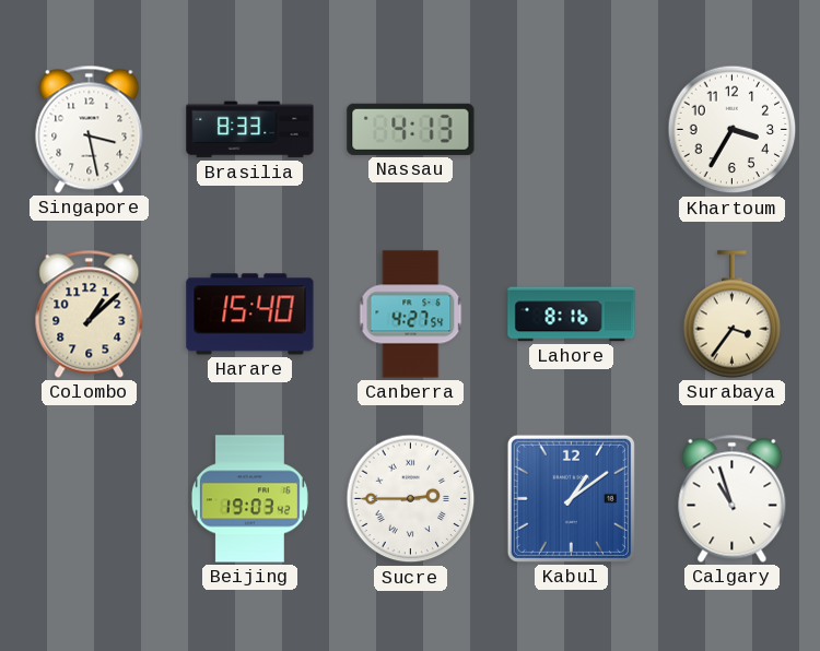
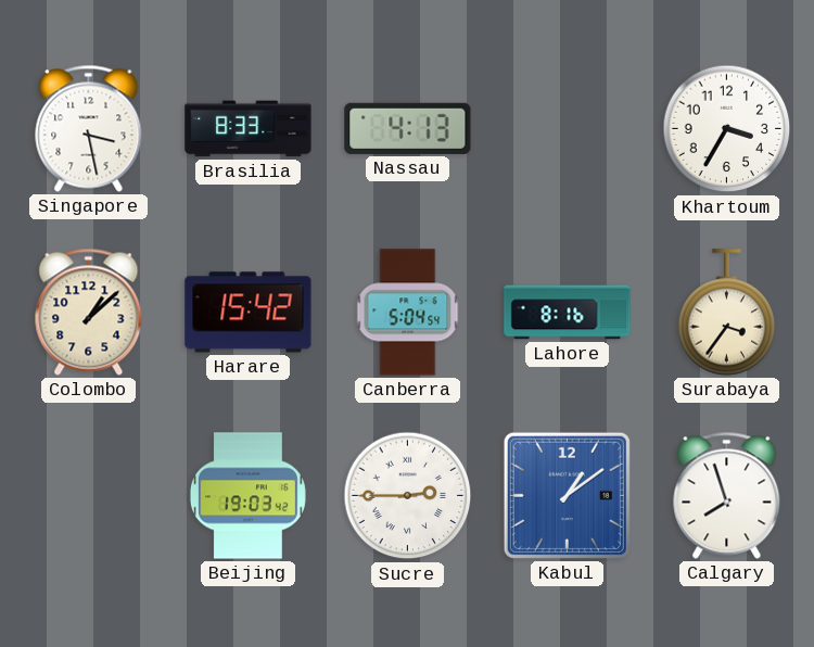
Harare: 15:40 -> 15:42 (249, 313)
Canberra: 4:27 -> 5:04 (408, 313)
Calgary: 10:57 -> 7:57 (727, 495)
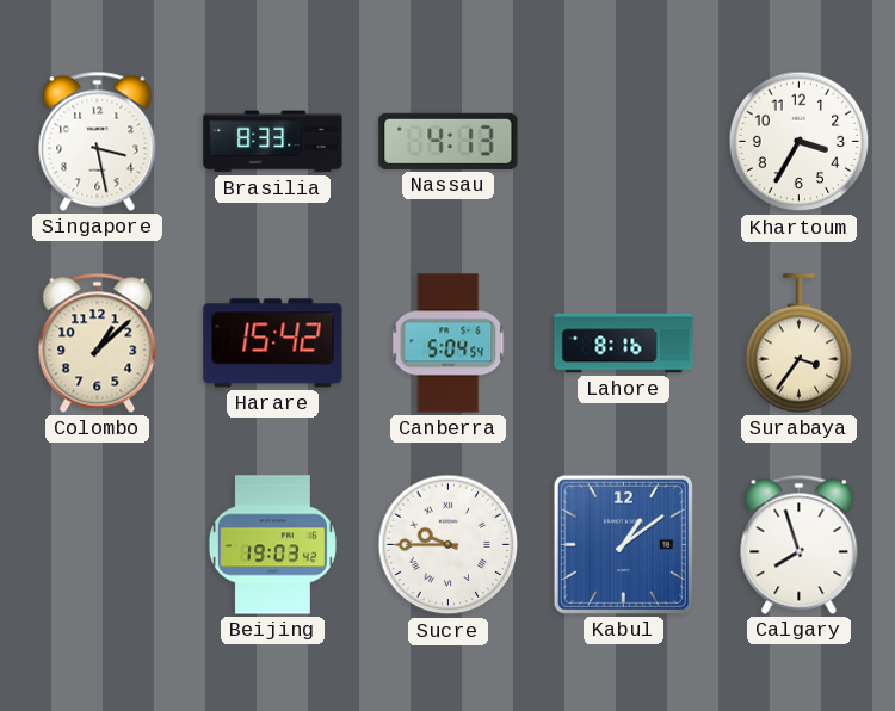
Sucre: 2:45 -> 9:45 (449, 545)
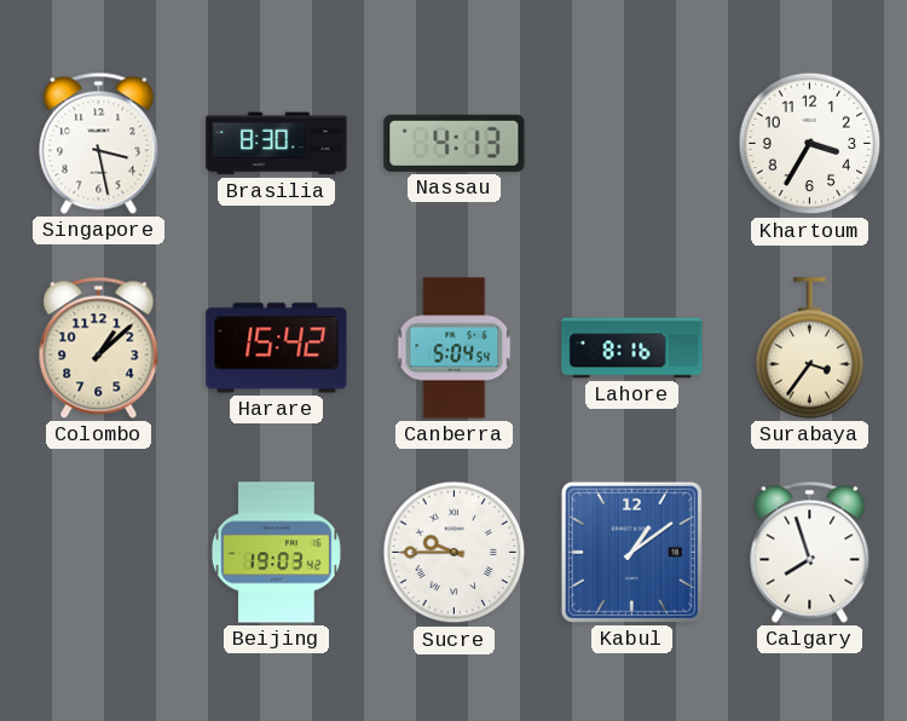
Brasilia: 8:33 -> 8:30 (277, 144)
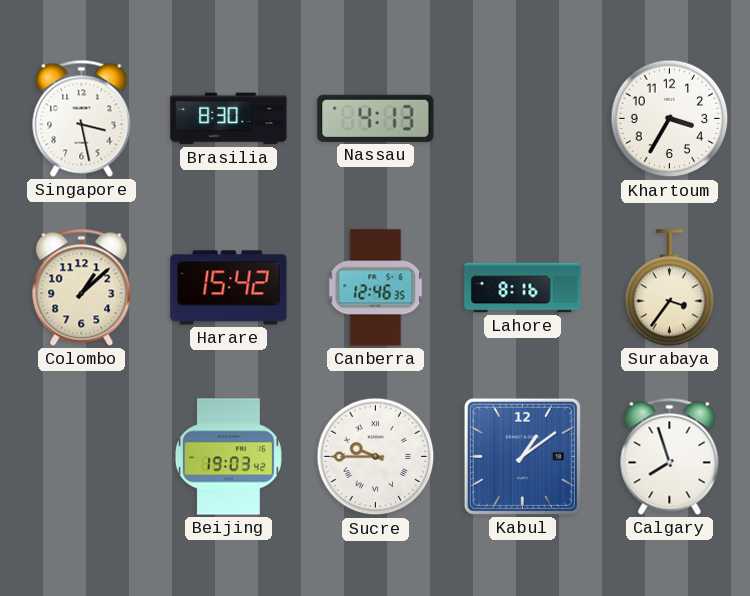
Canberra: 5:04 -> 12:46 (376, 288)
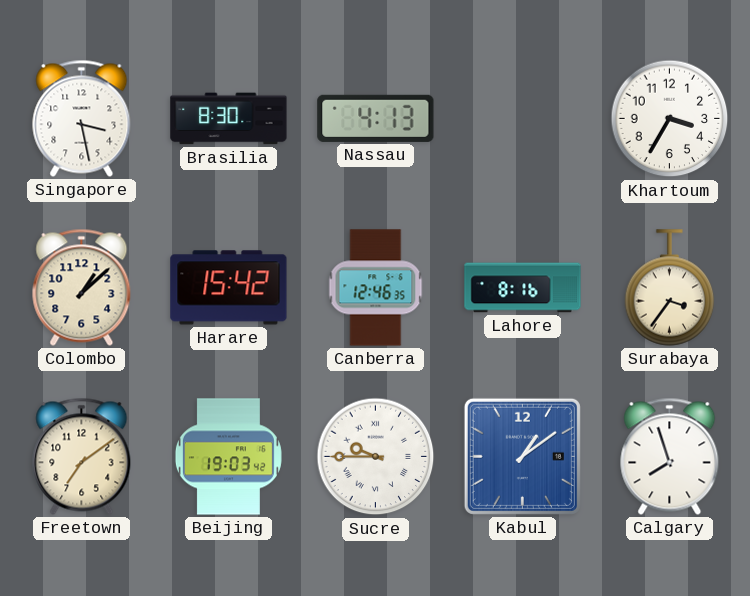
Freetown: none -> 7:09 (82, 456)
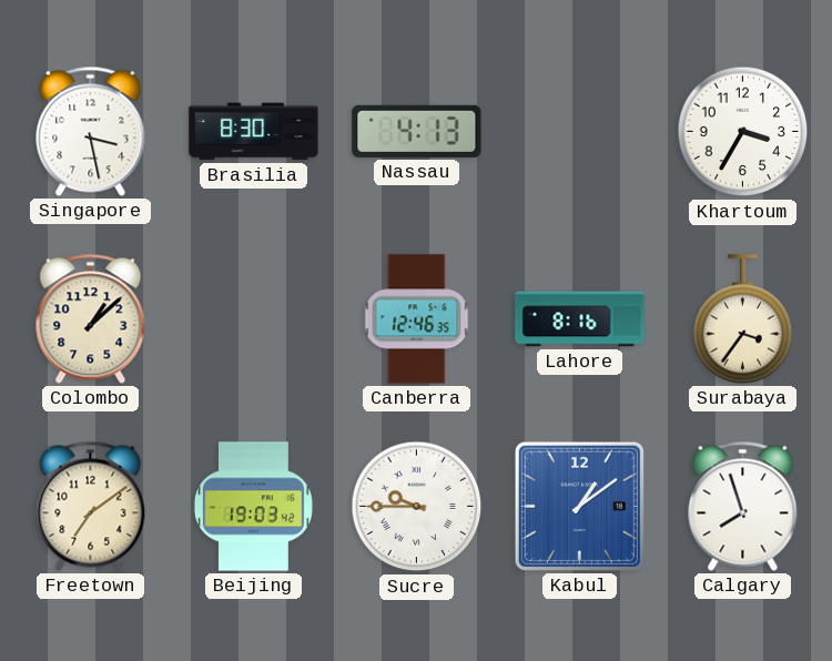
Harare: 15:42 -> none (229, 288)
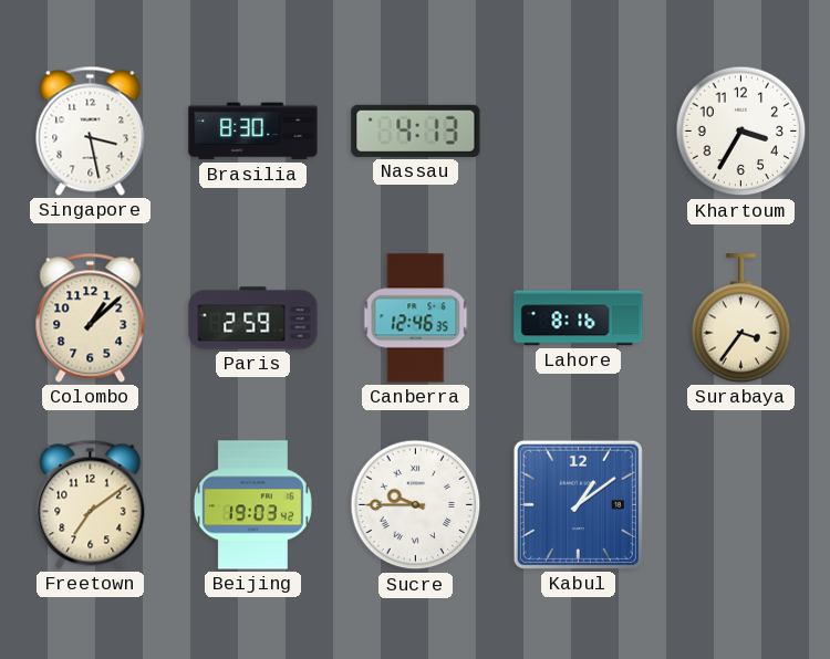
Paris: none -> 2:59 (253, 318)
Calgary: 7:57 -> none (743, 506)
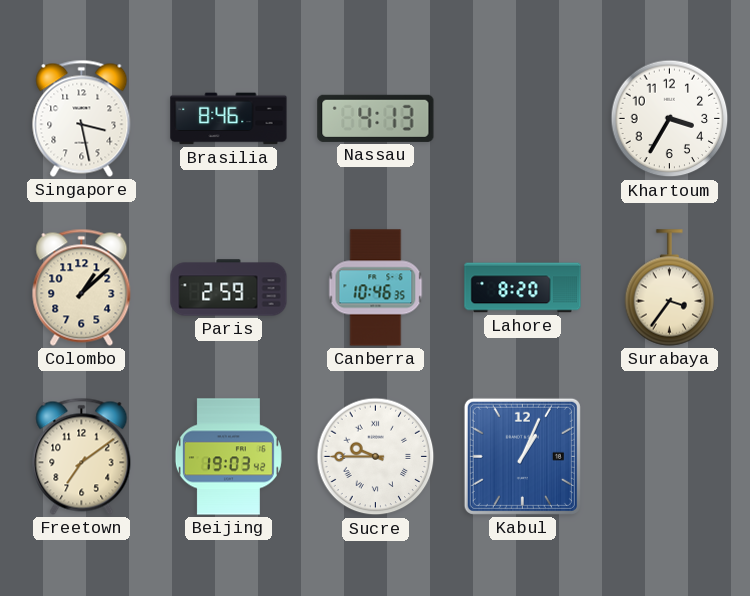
Brasilia: 8:30 -> 8:46 (229, 119)
Canberra: 12:46 -> 10:46 (376, 288)
Lahore: 8:16 -> 8:20 (523, 288)
Kabul: 1:09 -> 1:04 (522, 456)
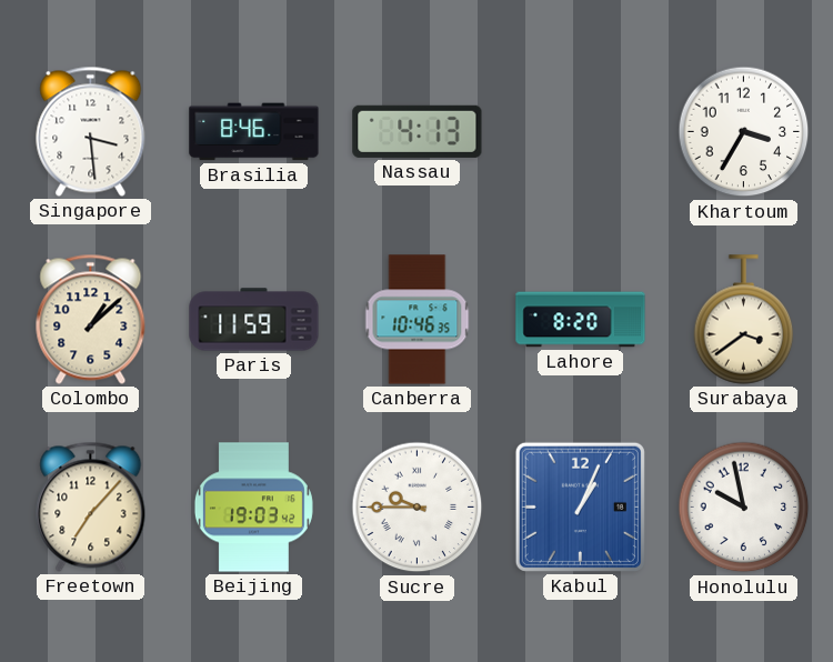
Singapore: 3:28 -> 3:29 (91, 131)
Paris: 2:59 -> 11:59 (254, 320)
Surabaya: 3:36 -> 3:39 (744, 320)
Freetown: 7:09 -> 7:07 (91, 506)
Honolulu: none -> 9:58 (744, 508)
